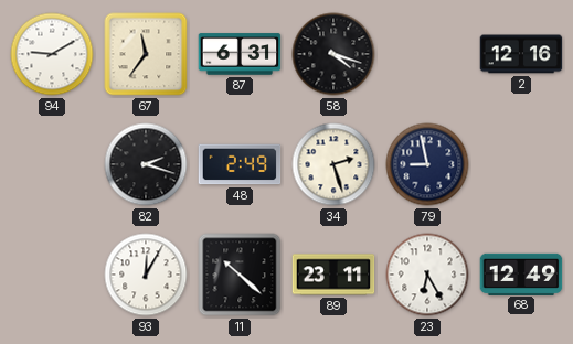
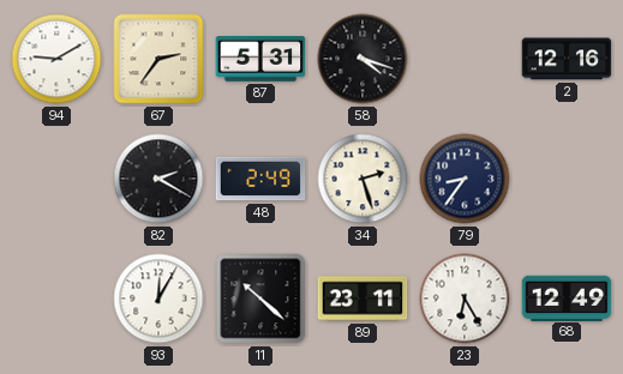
67: 11:36 -> 2:36 (158, 59)
87: 6:31 -> 5:31 (260, 59)
82: 2:18 -> 2:20 (158, 179)
79: 8:58 -> 8:36 (465, 179)
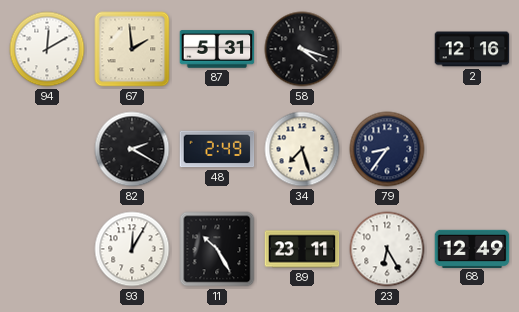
94: 9:10 -> 12:10 (47, 49)
67: 2:36 -> 1:59 (132, 49)
34: 2:27 -> 7:27 (302, 149)
11: 10:22 -> 10:25 (217, 249)
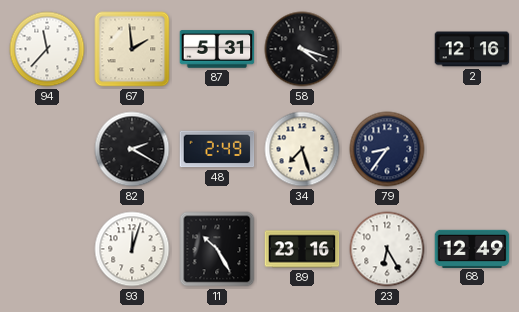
94: 12:10 -> 11:37 (47, 49)
93: 12:05 -> 12:03 (132, 249)
89: 23:11 -> 23:16 (302, 249)
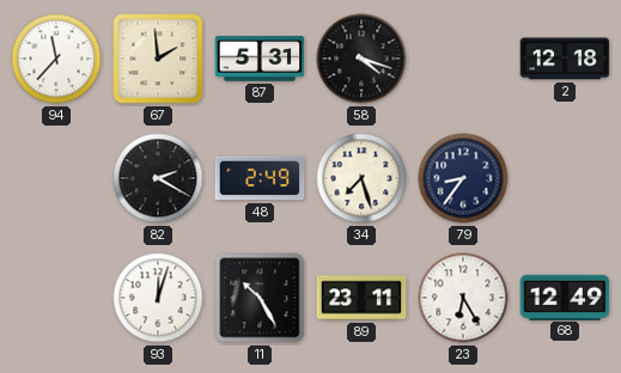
2: 12:16 -> 12:18 (565, 59)
89: 23:16 -> 23:11 (361, 298)
